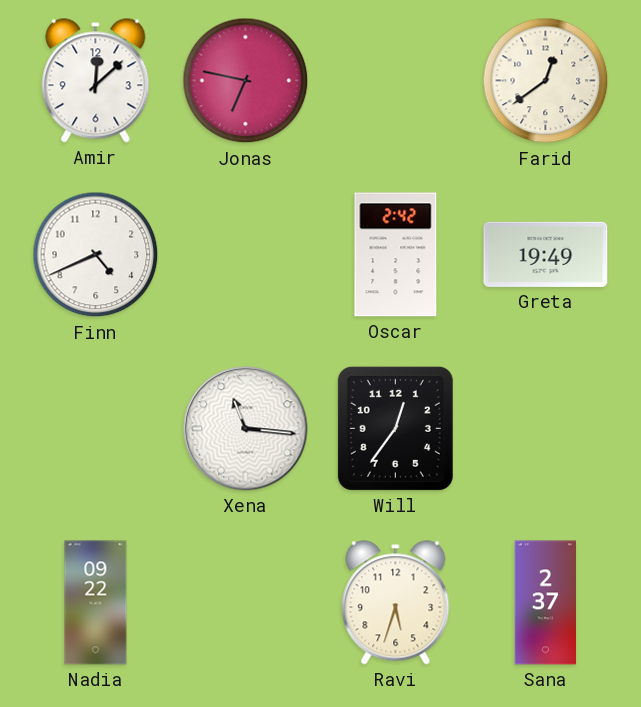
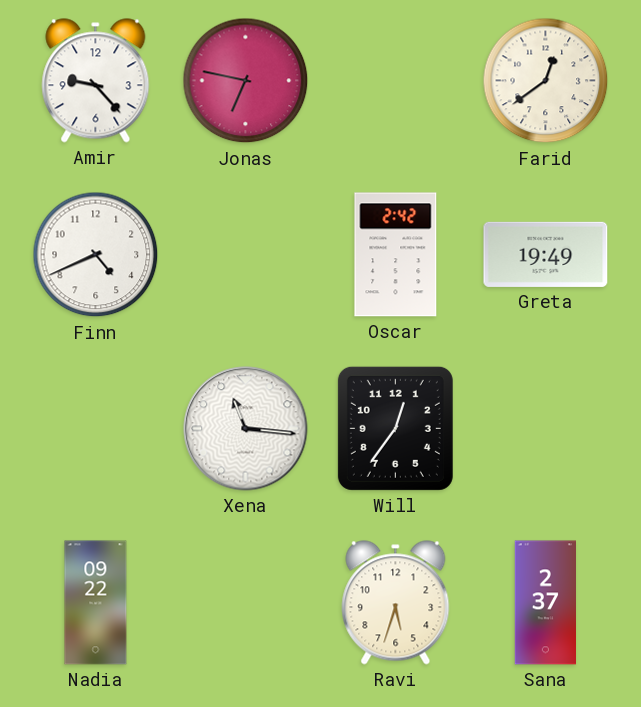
Amir: 12:08 -> 9:23 (96, 81)
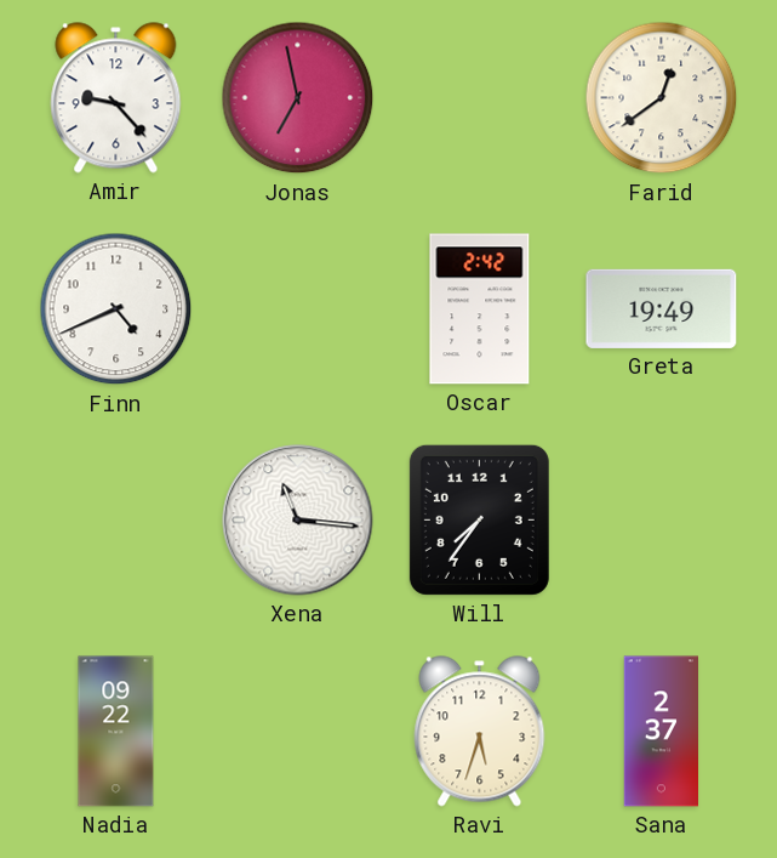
Jonas: 6:47 -> 6:58 (298, 98)
Will: 12:36 -> 7:36 (479, 519)
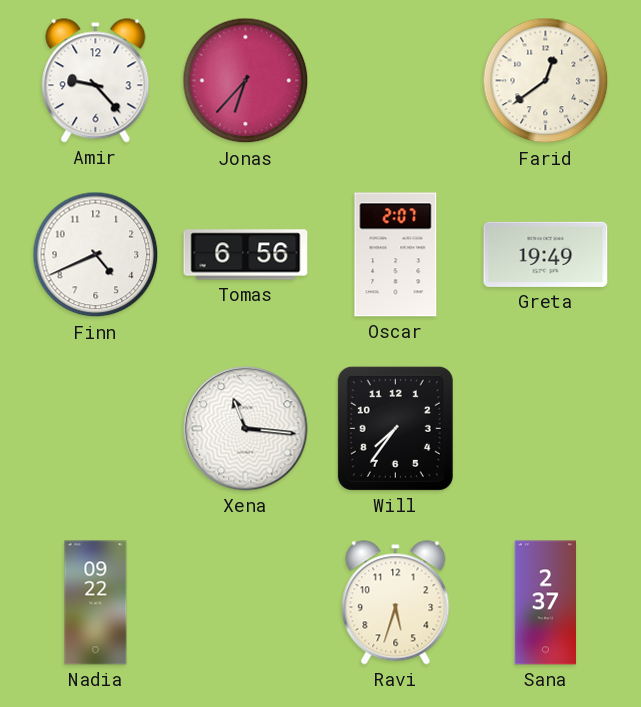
Jonas: 6:58 -> 6:37 (246, 81)
Tomas: none -> 6:56 (246, 255)
Oscar: 2:42 -> 2:07 (396, 255)
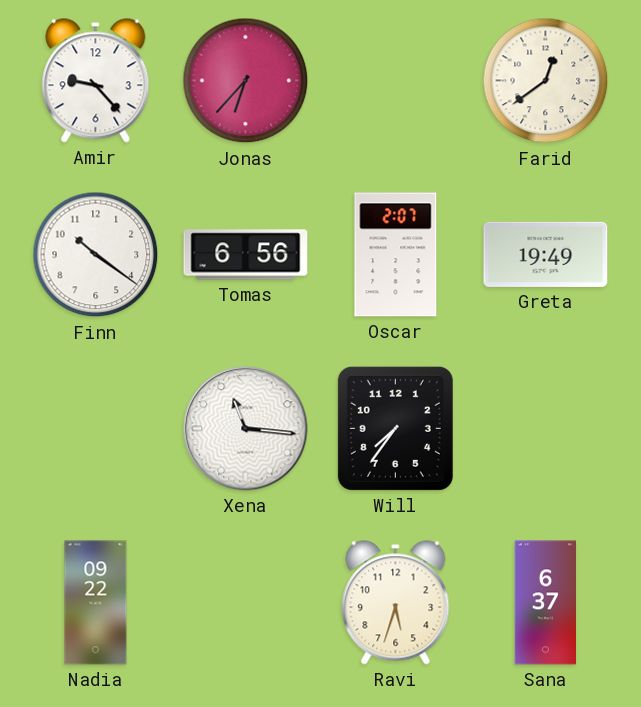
Finn: 4:41 -> 10:21 (96, 255)
Sana: 2:37 -> 6:37 (545, 603)
